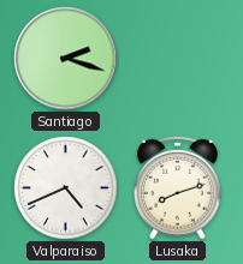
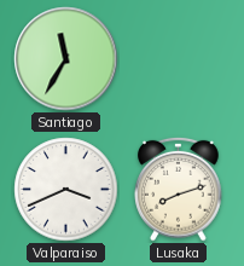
Santiago: 2:18 -> 11:35 (66, 59)
Valparaiso: 4:41 -> 3:41 (66, 190)
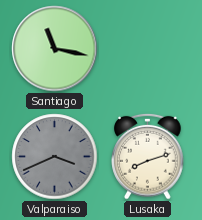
Santiago: 11:35 -> 11:17 (55, 49)
Valparaiso dial: white -> grey (55, 157)
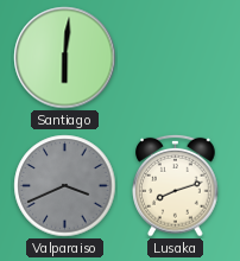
Santiago: 11:17 -> 6:01 (65, 58)
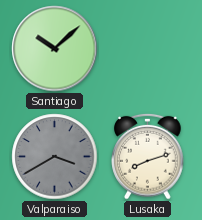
Santiago: 6:01 -> 10:08 (55, 49)
Valparaiso: 3:41 -> 3:40 (55, 157)
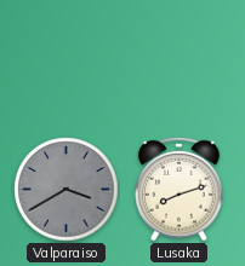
Santiago: 10:08 -> none (55, 49)
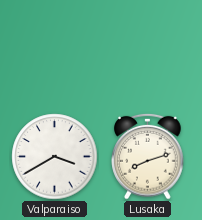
Valparaiso dial: grey -> white (55, 157)
